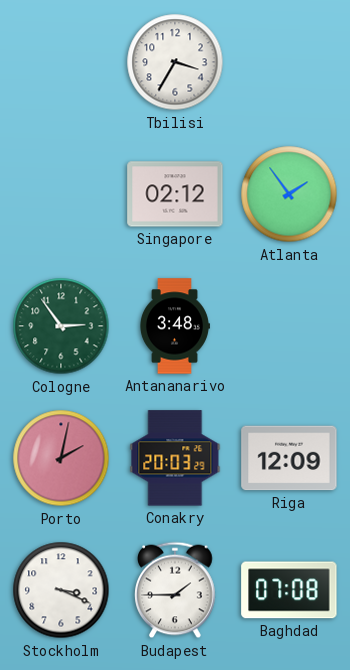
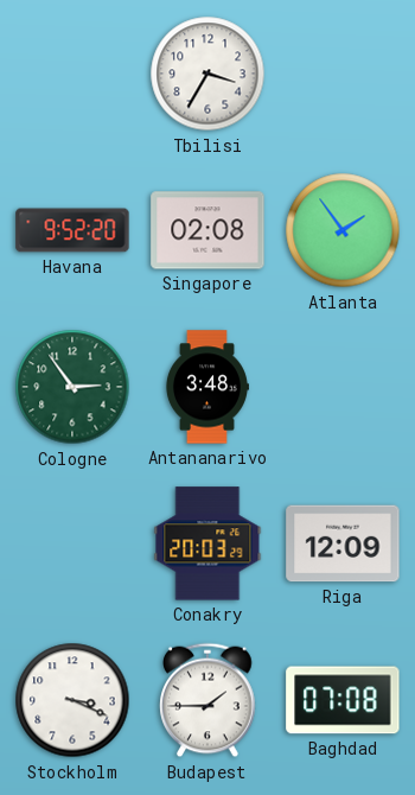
Havana: none -> 9:52 (72, 230)
Singapore: 02:12 -> 02:08 (207, 230)
Porto: 2:02 -> none (61, 458)
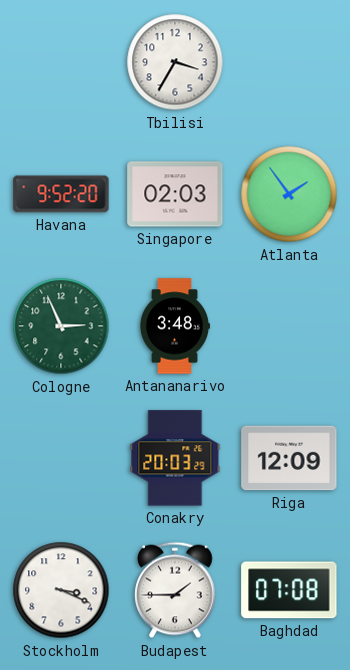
Singapore: 02:08 -> 02:03 (175, 194)
Cologne: 2:54 -> 2:56 (61, 326)
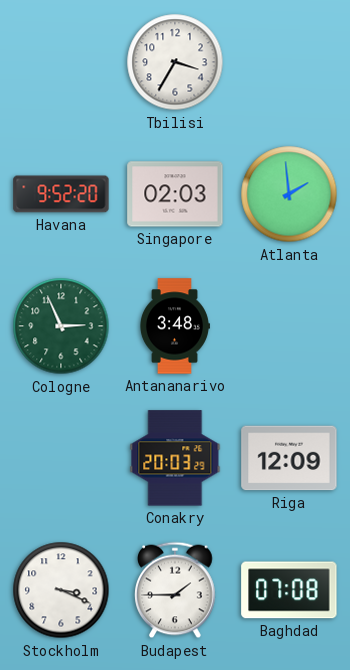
Atlanta: 1:54 -> 1:59 (289, 194)
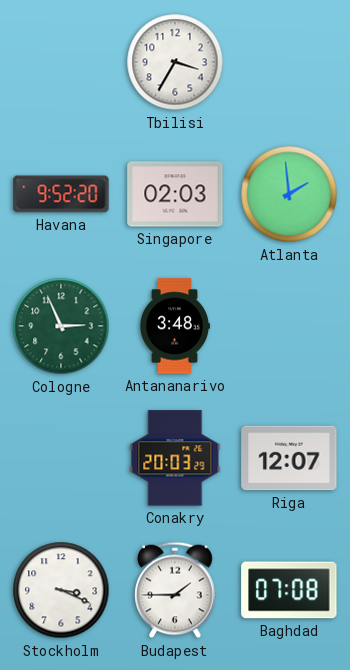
Riga: 12:09 -> 12:07 (289, 458)
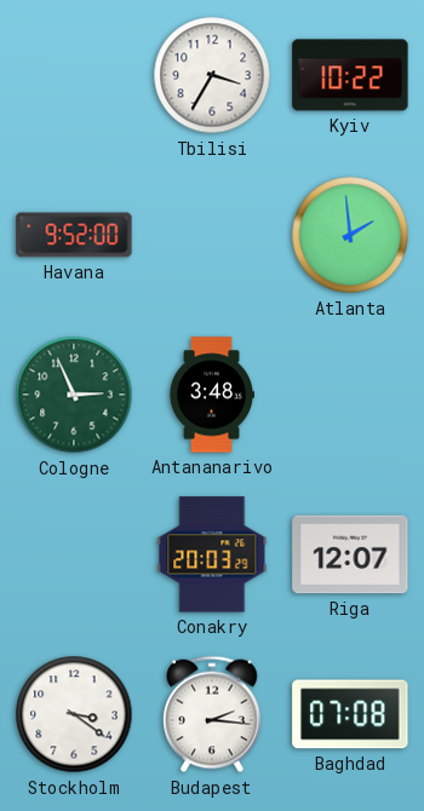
Kyiv: none -> 10:22 (350, 75)
Havana: 9:52:20 -> 9:52:00 (74, 235)
Singapore: 02:03 -> none (175, 194)
Stockholm: 3:19 -> 3:21 (74, 714)
Budapest: 1:45 -> 2:16 (212, 714)
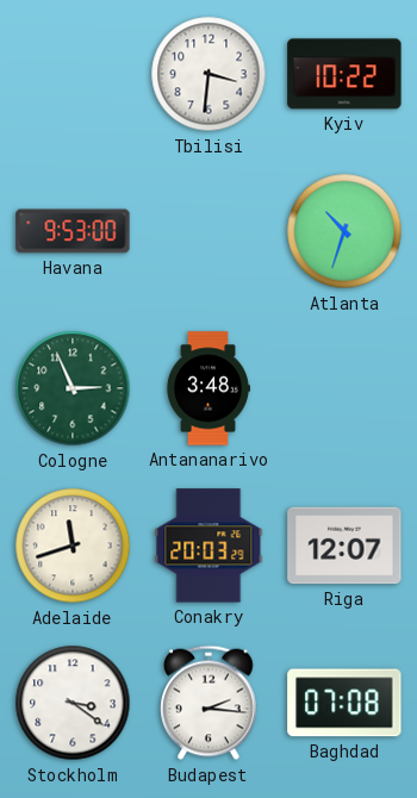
Tbilisi: 3:35 -> 3:31 (208, 74)
Havana: 9:52 -> 9:53 (73, 231)
Atlanta: 1:59 -> 10:33 (344, 231)
Adelaide: none -> 11:42 (73, 545)
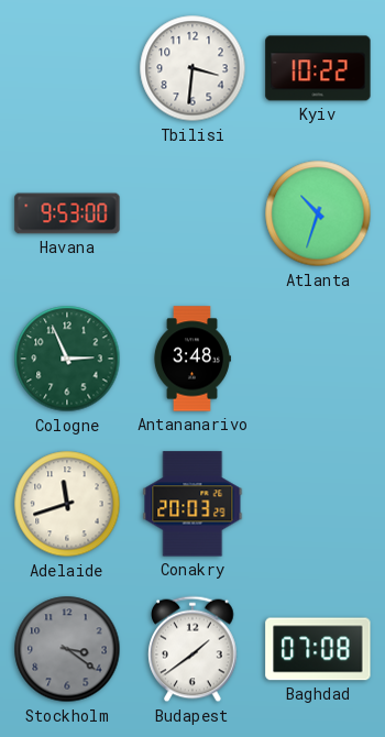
Riga: 12:07 -> none (344, 545)
Stockholm dial: white -> grey (67, 649)
Budapest: 2:16 -> 1:39 (193, 649)
